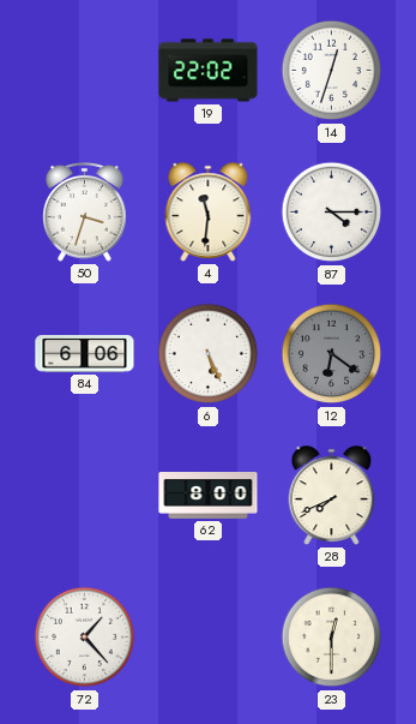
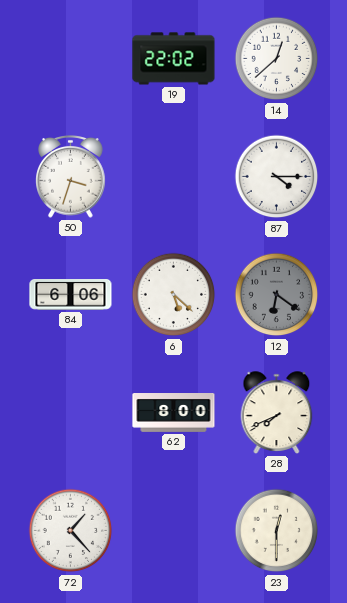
14: 12:33 -> 12:38 (277, 59)
4: 11:31 -> none (209, 213)
6: 5:26 -> 5:22 (174, 295)
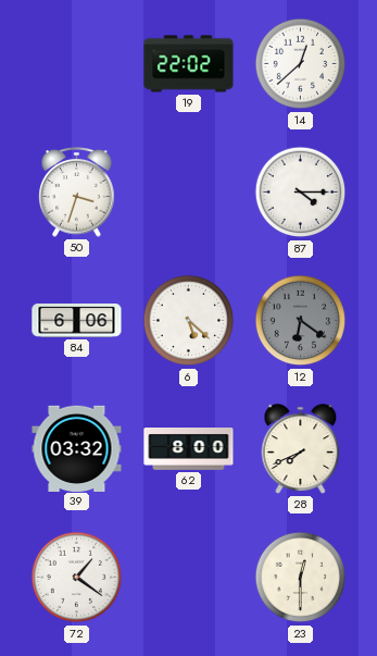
39: none -> 03:32 (77, 448)
72: 1:23 -> 1:21 (77, 578)
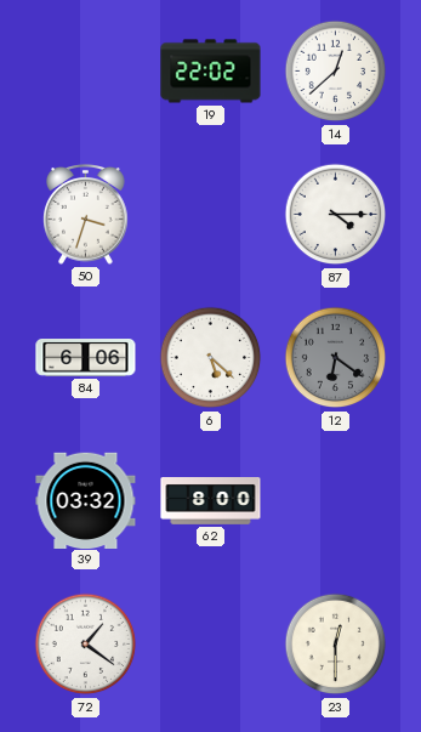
28: 7:41 -> none (301, 449)
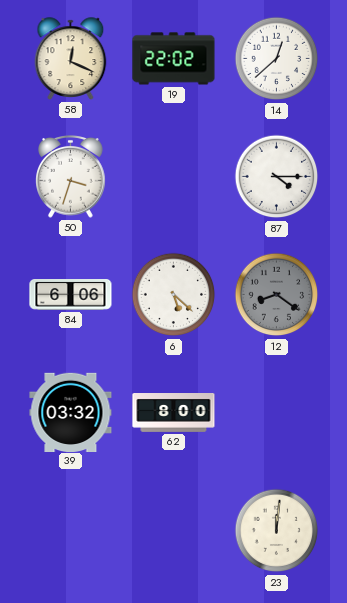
58: none -> 12:19 (71, 59)
12: 6:21 -> 8:21 (277, 295)
72: 1:21 -> none (86, 645)
23: 12:30 -> 12:01 (277, 531)
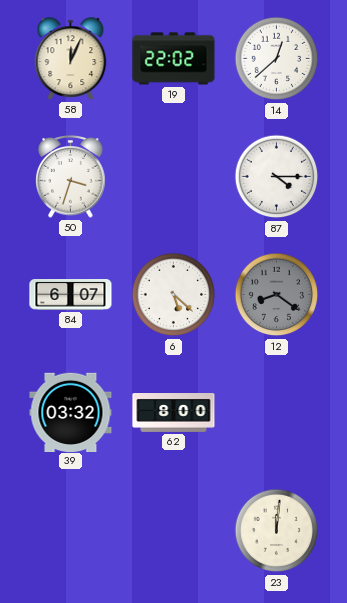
58: 12:19 -> 12:04 (71, 59)
84: 6:06 -> 6:07 (71, 295)
